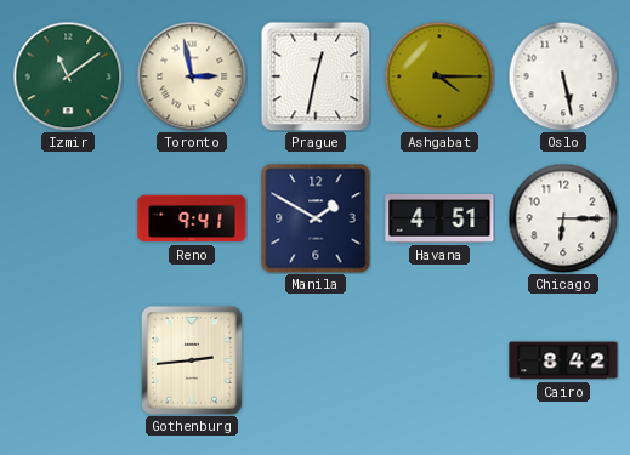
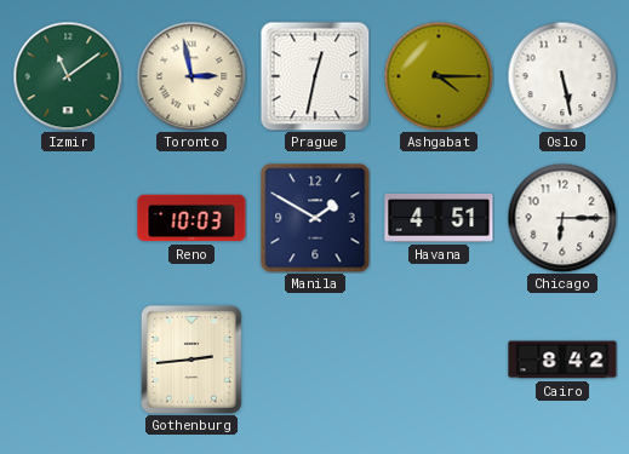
Reno: 9:41 -> 10:03 (191, 218)
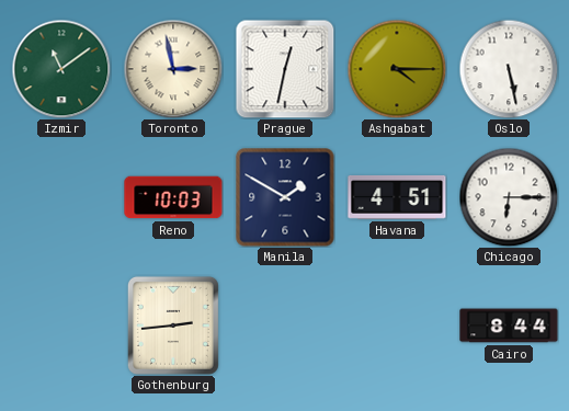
Cairo: 8:42 -> 8:44 (509, 326)
